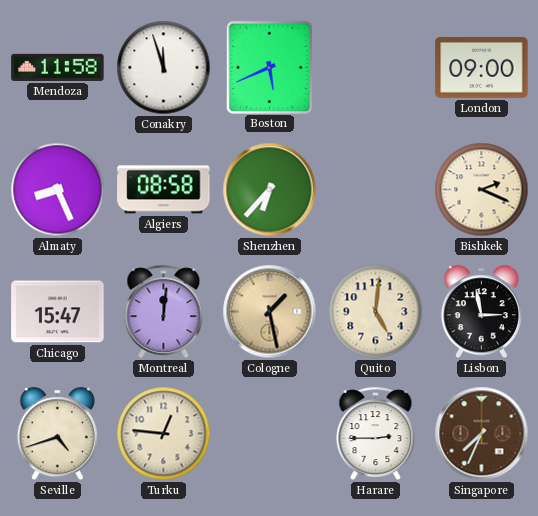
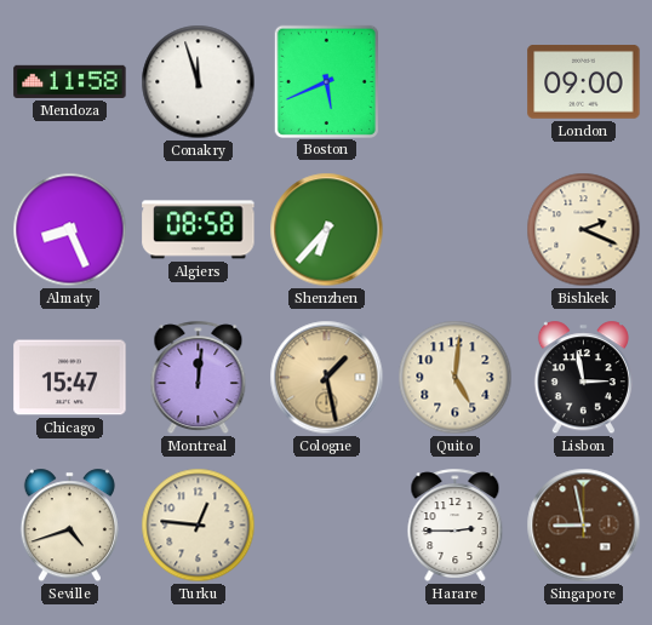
Singapore: 7:34 -> 8:58 (584, 526)
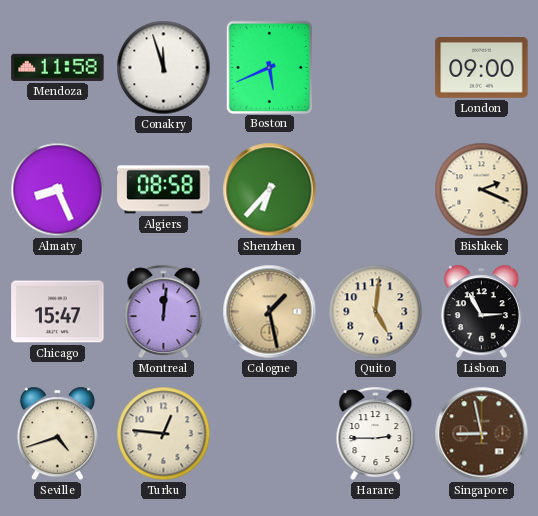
Lisbon: 2:58 -> 2:55 (481, 312)
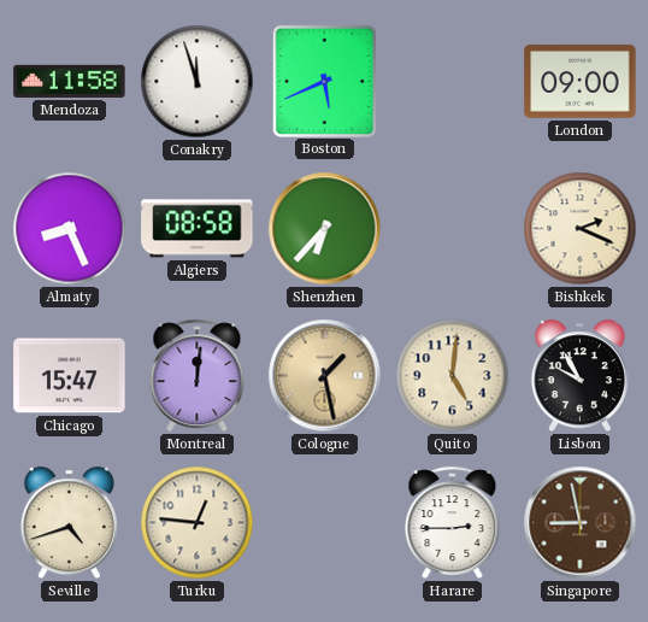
Lisbon: 2:55 -> 9:55 (579, 376)
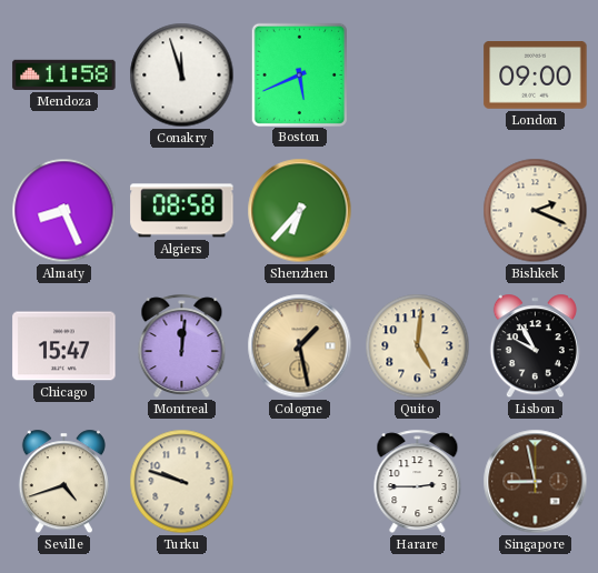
Turku: 12:46 -> 9:48 (182, 482)
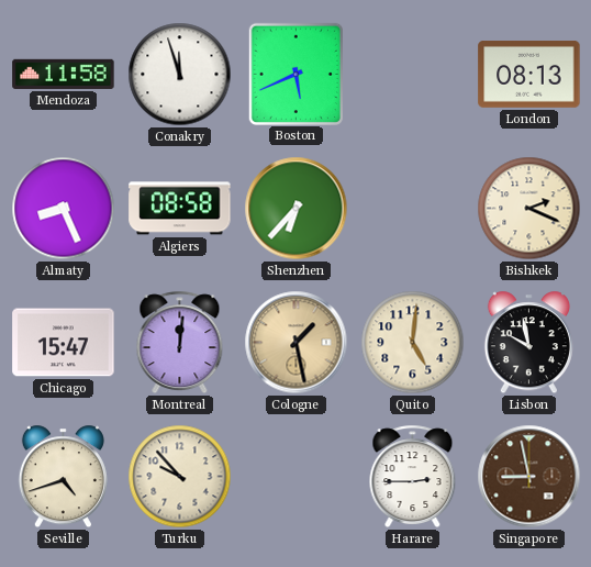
London: 09:00 -> 08:13 (529, 75)
Lisbon: 9:55 -> 9:58 (528, 343)
Turku: 9:48 -> 9:53 (180, 477)
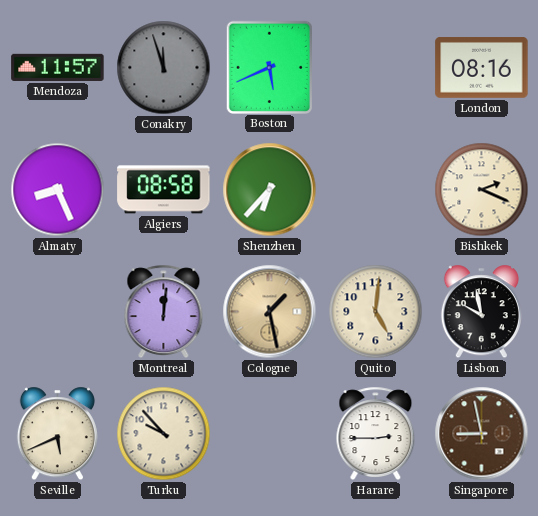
Mendoza: 11:58 -> 11:57 (58, 67)
Conakry dial: white -> grey (164, 68)
London: 08:13 -> 08:16 (482, 68)
Chicago: 15:47 -> none (64, 343)
Seville: 4:42 -> 5:41 (57, 434)
